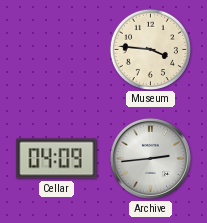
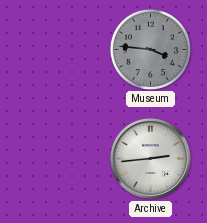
Museum dial: cream -> grey (150, 49)
Cellar: 04:09 -> none (57, 159)
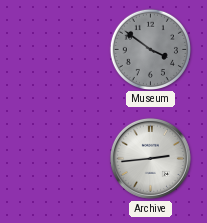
Museum: 3:46 -> 3:51 (150, 49)
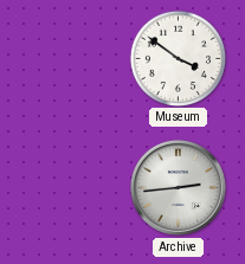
Museum dial: grey -> white (178, 58)
